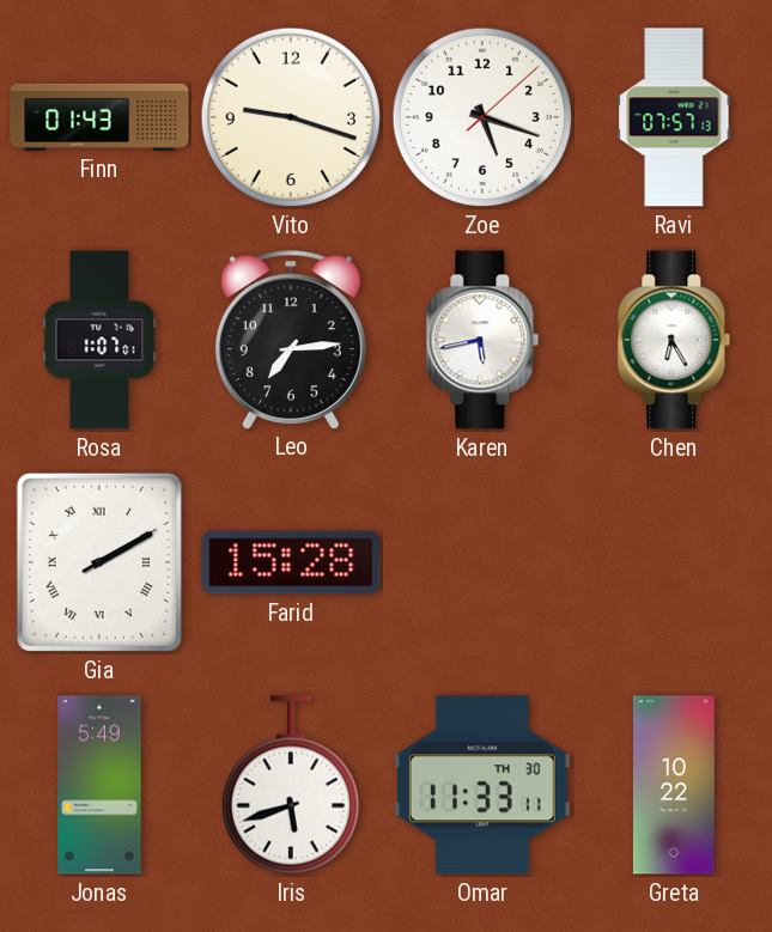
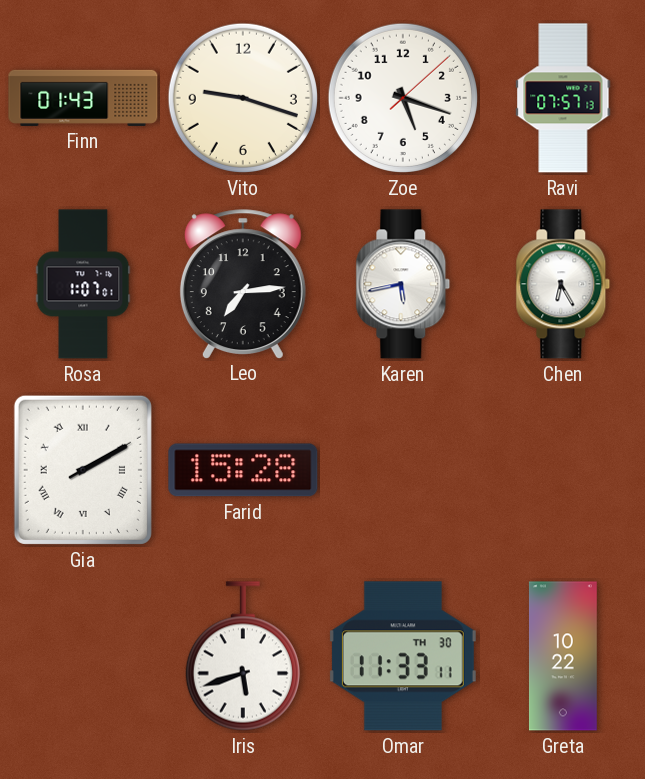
Jonas: 5:49 -> none (99, 785)
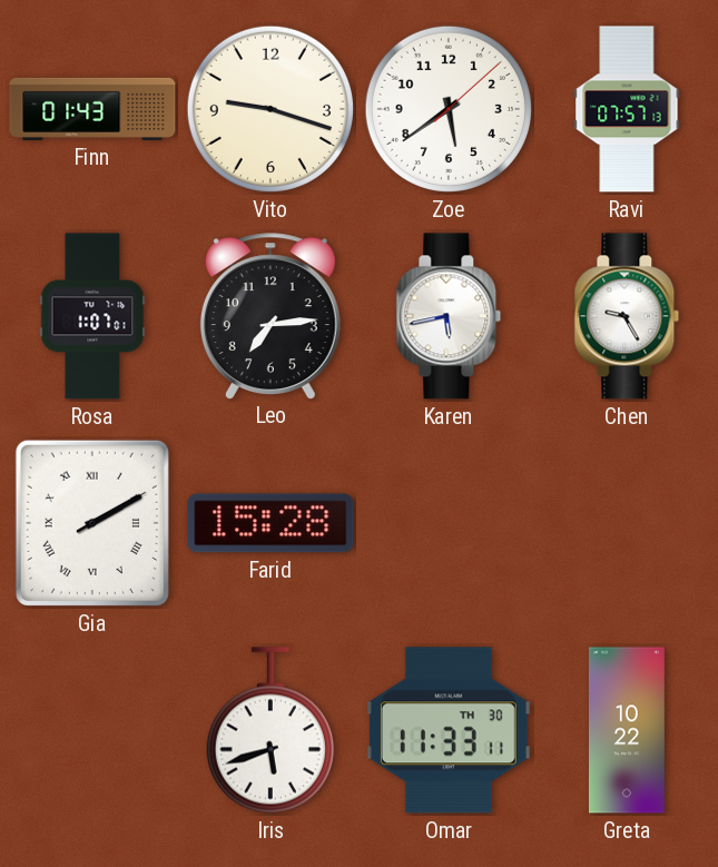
Zoe: 5:18 -> 5:39 (449, 109)
Chen: 6:25 -> 9:25 (627, 316)
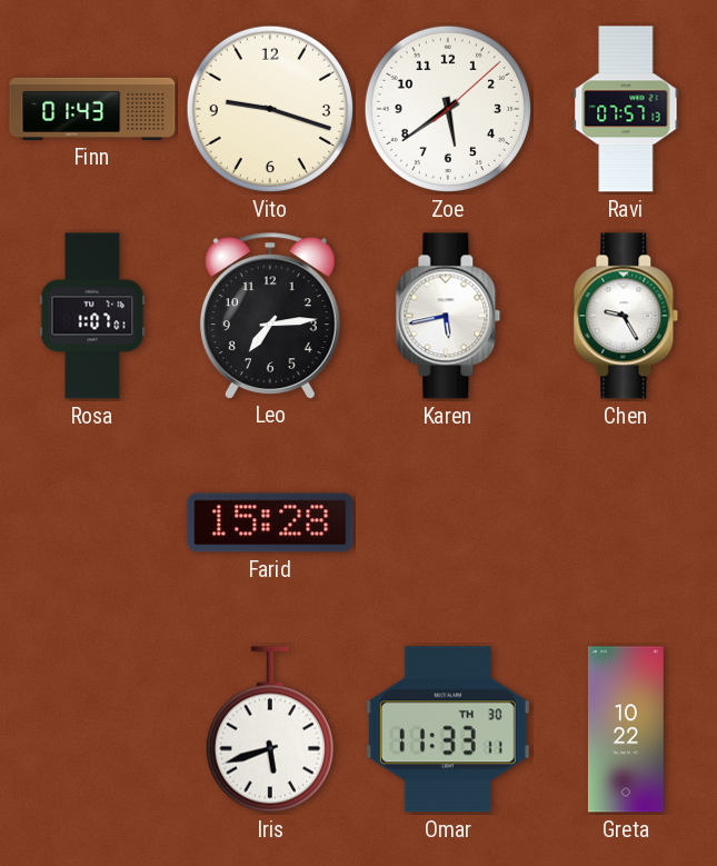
Gia: 2:10 -> none (92, 523)
